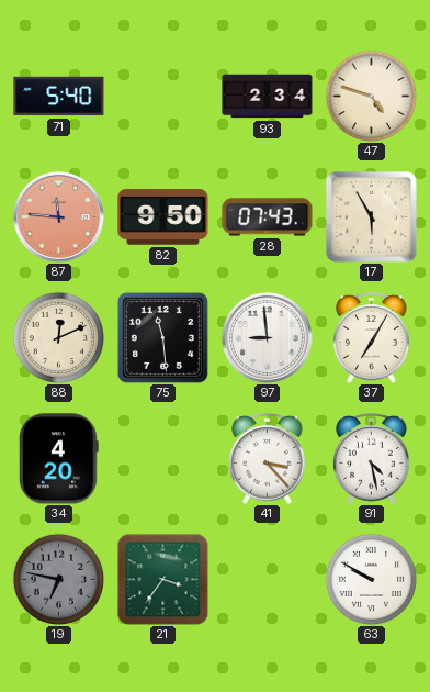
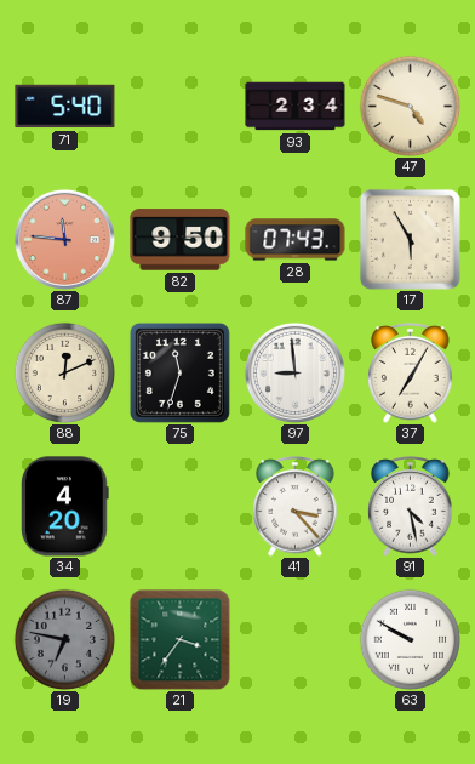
75: 11:29 -> 11:33 (179, 372)
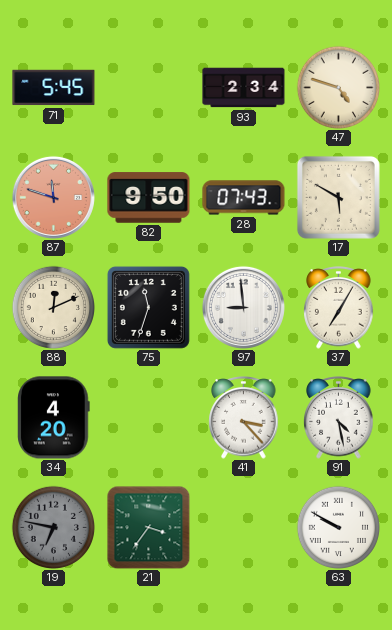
71: 5:40 -> 5:45 (54, 88)
87: 11:46 -> 11:48 (53, 197)
17: 5:55 -> 5:50 (338, 197)
